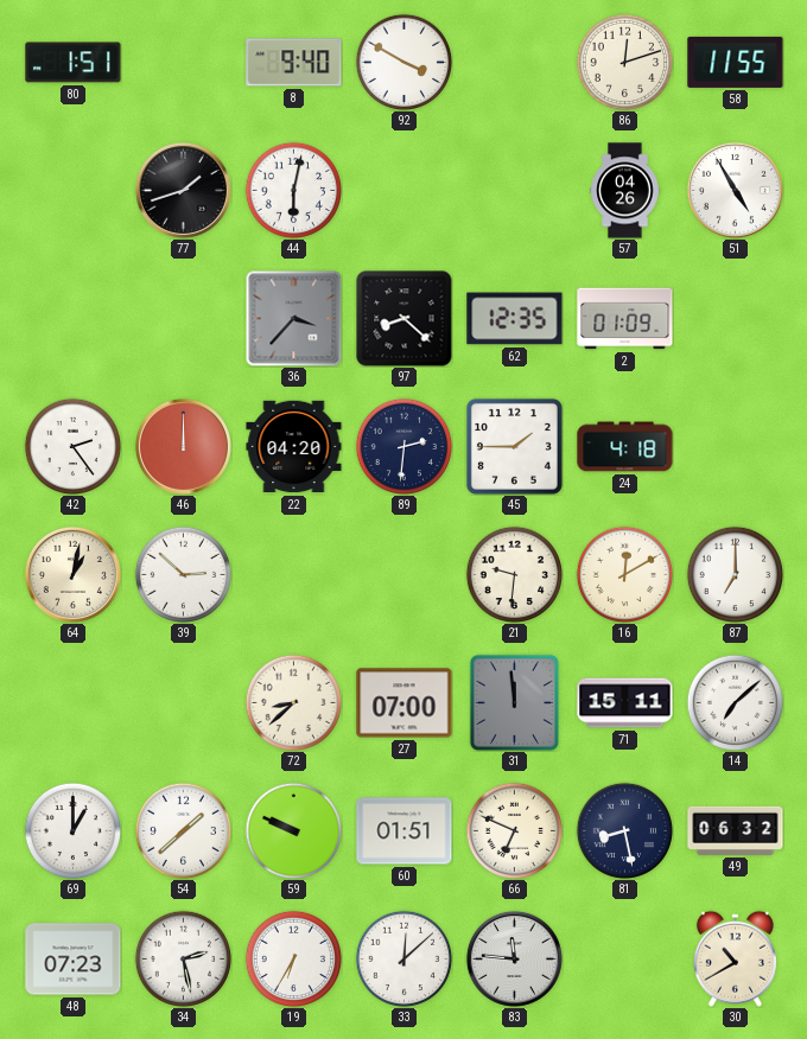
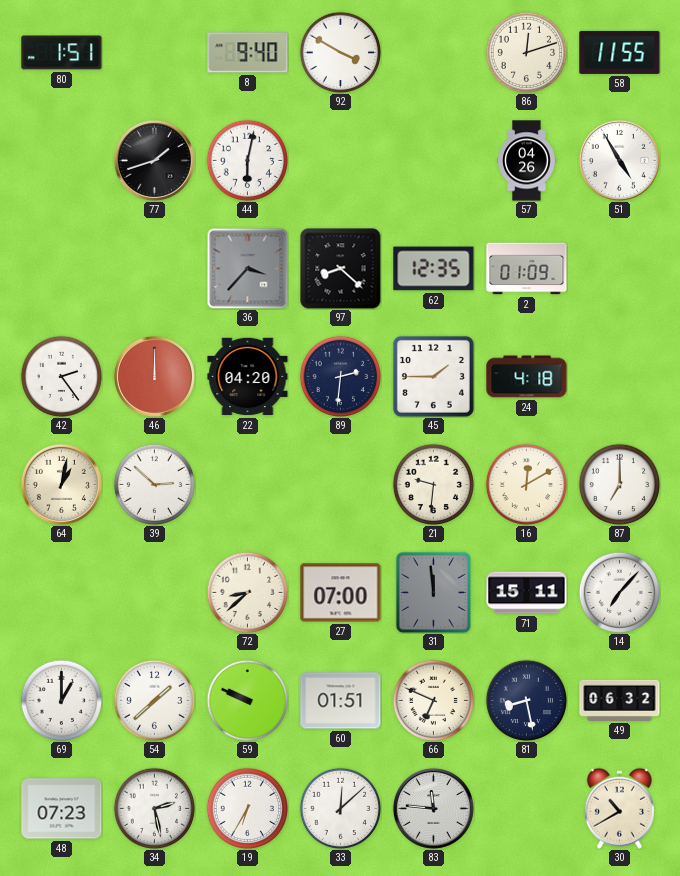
14: 7:08 -> 7:07 (619, 592)
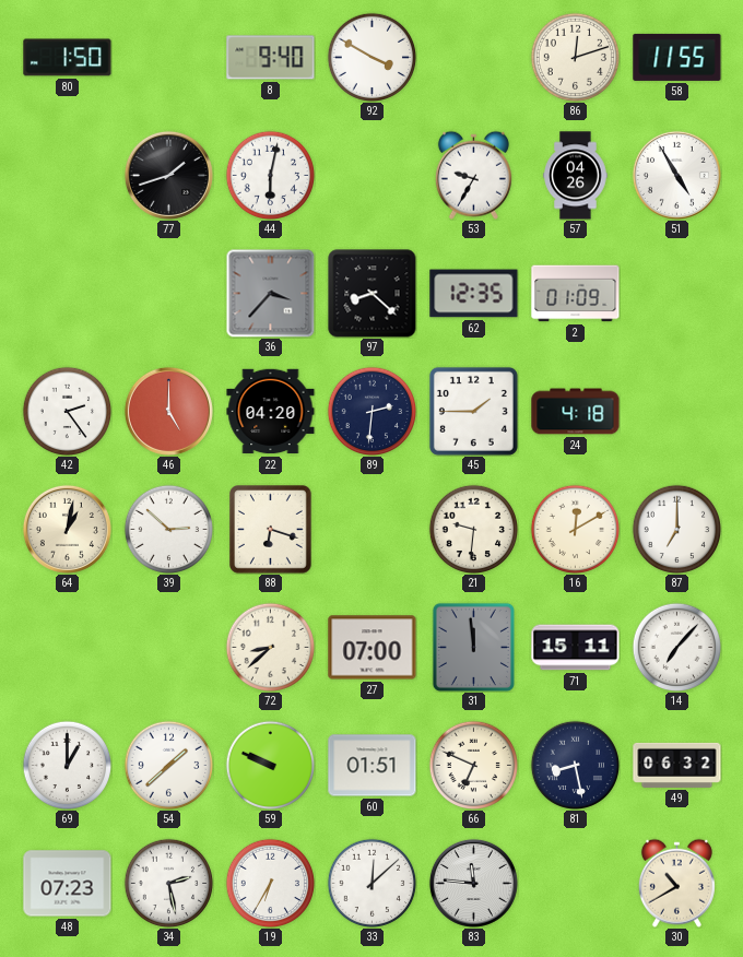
80: 1:51 -> 1:50 (68, 58)
53: none -> 9:35 (473, 175)
46: 12:00 -> 5:00 (168, 411)
88: none -> 6:18 (271, 530)
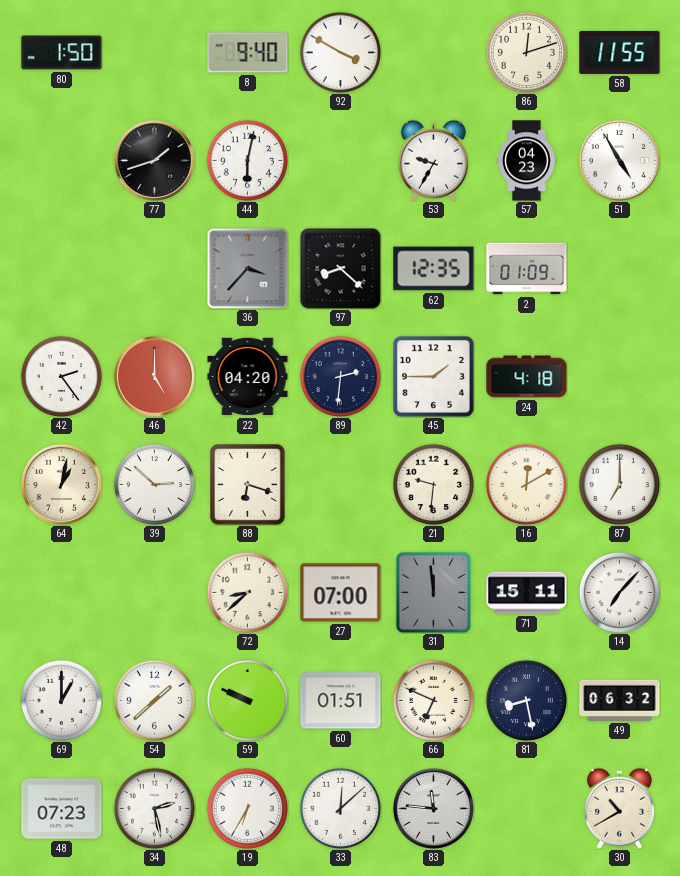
57: 04:26 -> 04:23 (527, 161)
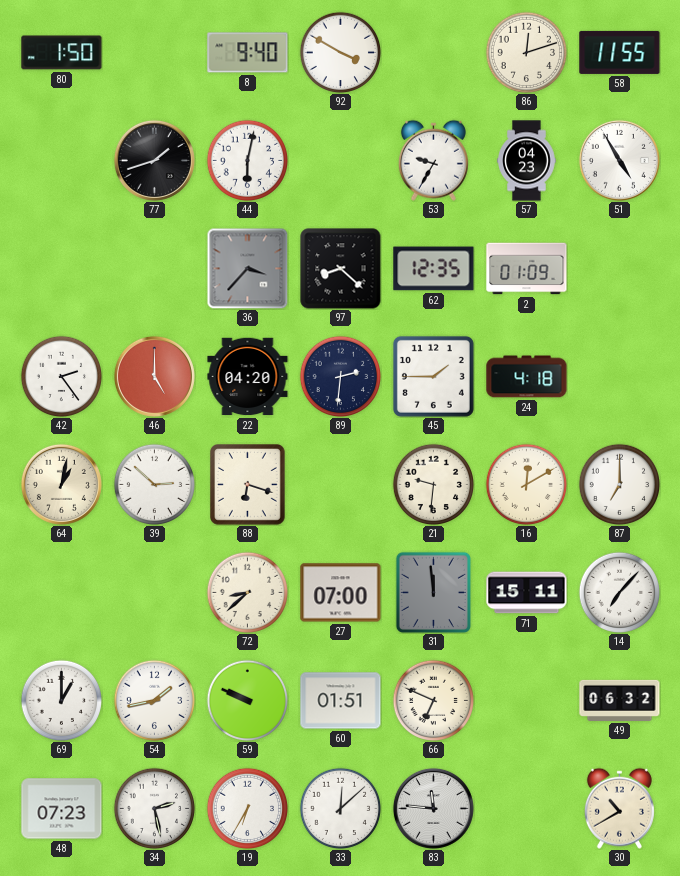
54: 1:38 -> 1:43 (154, 700)
81: 8:28 -> none (526, 700)
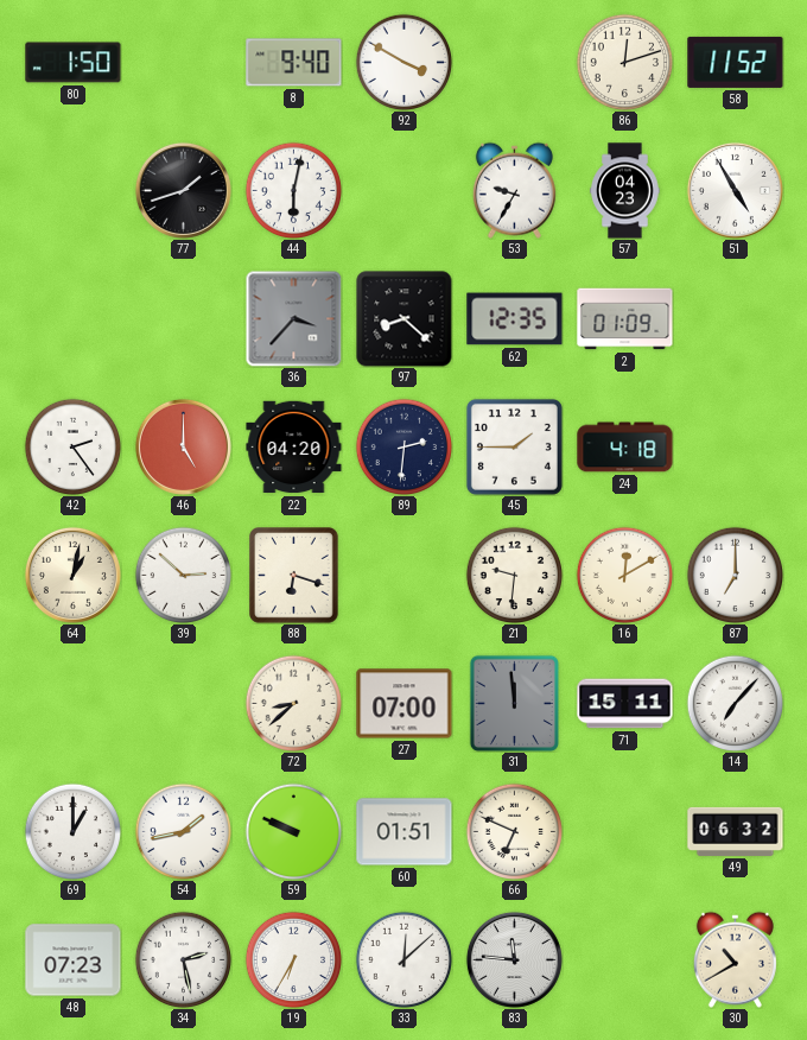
58: 11:55 -> 11:52 (736, 62)
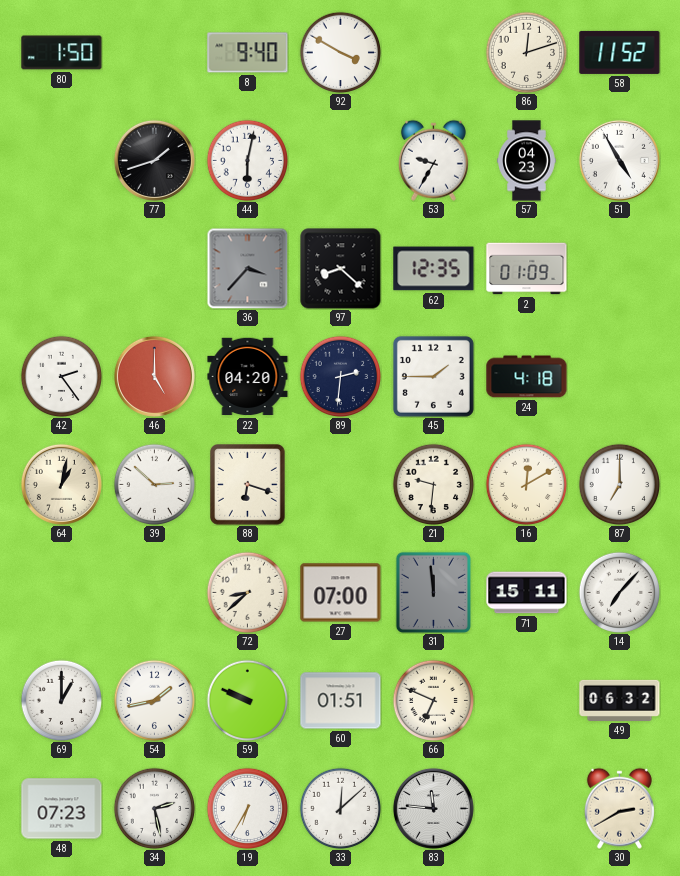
30: 10:40 -> 2:40 (619, 808)
